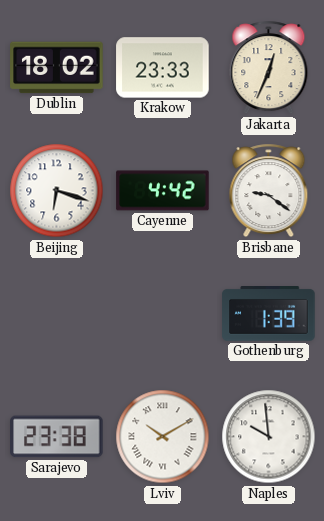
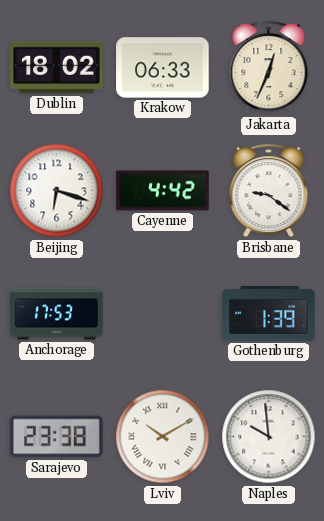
Krakow: 23:33 -> 06:33 (163, 68)
Anchorage: none -> 17:53 (57, 314)
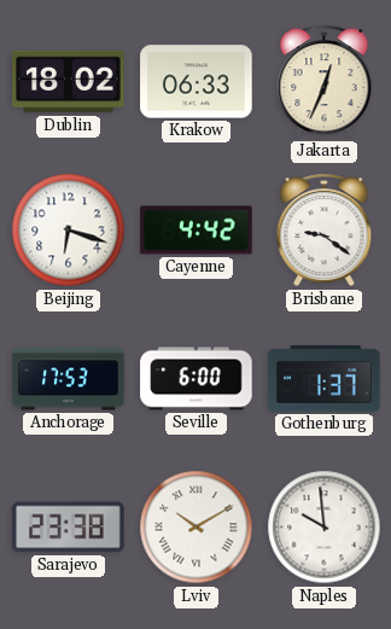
Seville: none -> 6:00 (197, 379)
Gothenburg: 1:39 -> 1:37 (325, 379)
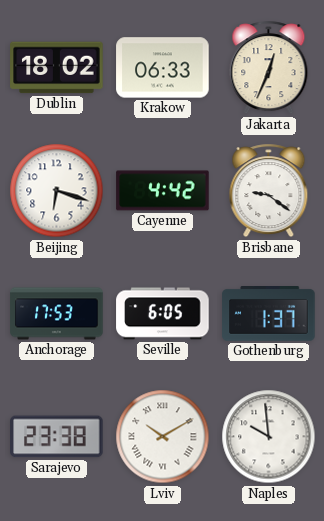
Seville: 6:00 -> 6:05 (163, 314)
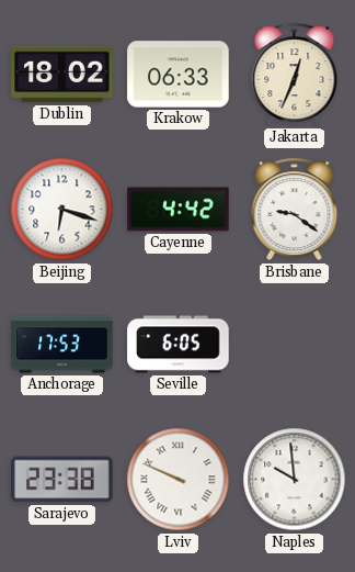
Gothenburg: 1:37 -> none (269, 314)
Lviv: 10:10 -> 9:49 (179, 480)
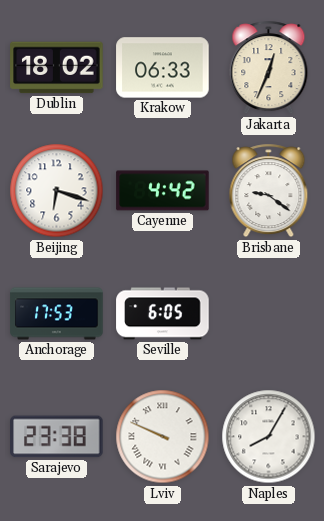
Naples: 9:59 -> 8:05 (269, 437)
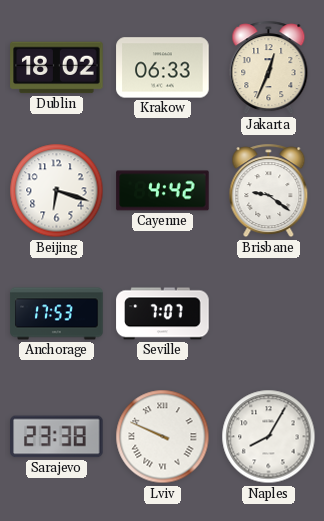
Seville: 6:05 -> 7:07 (163, 314)
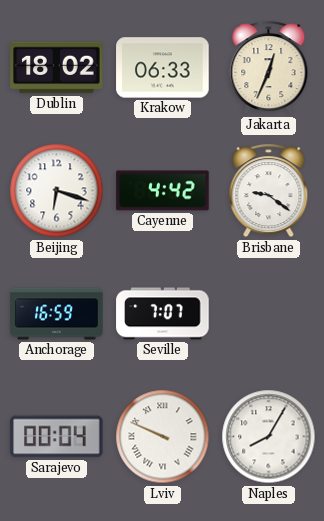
Anchorage: 17:53 -> 16:59 (57, 314)
Sarajevo: 23:38 -> 00:04 (57, 437)
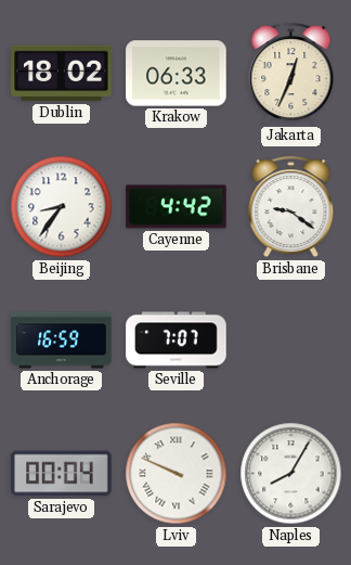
Beijing: 6:18 -> 8:36 (62, 207)
